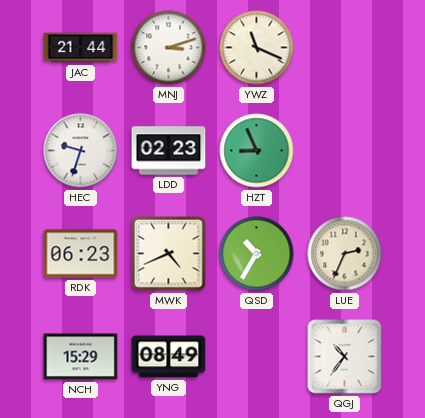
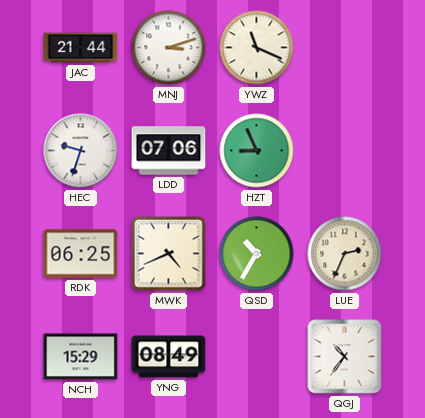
LDD: 02:23 -> 07:06 (169, 151)
RDK: 06:23 -> 06:25 (81, 254)
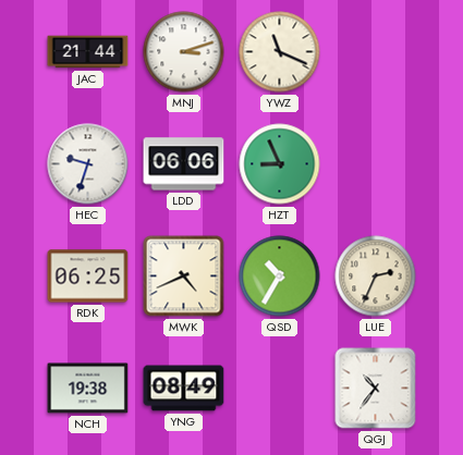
LDD: 07:06 -> 06:06 (184, 164)
NCH: 15:29 -> 19:38 (88, 389)
